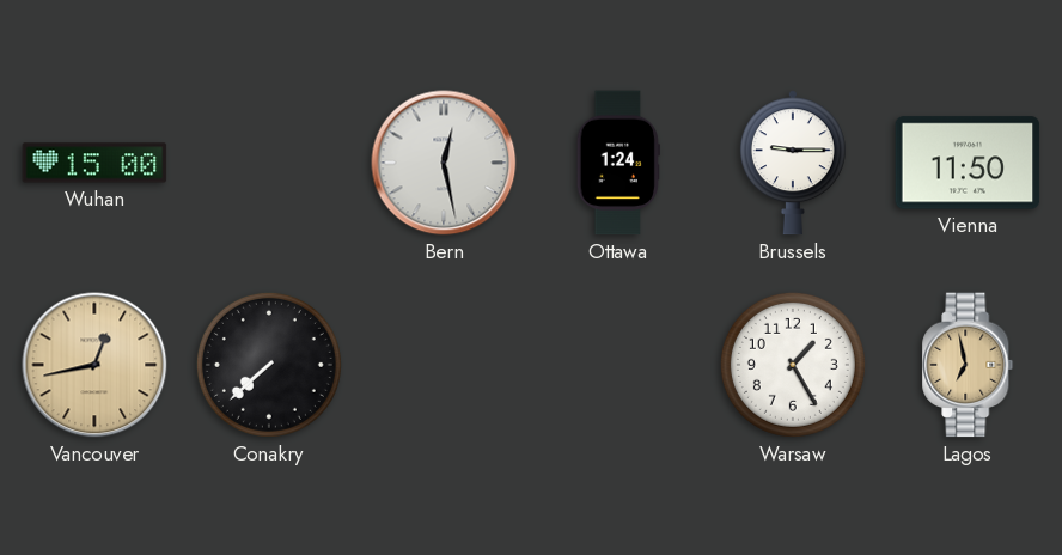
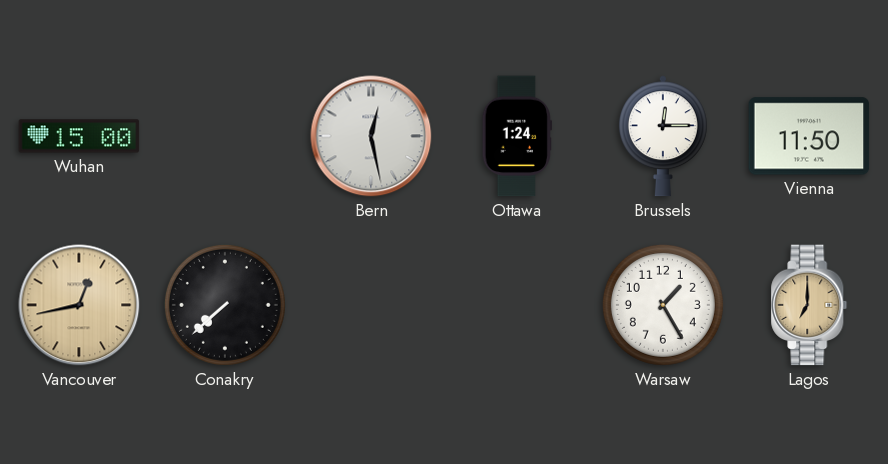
Brussels: 9:15 -> 12:15 (663, 136)
Lagos: 6:58 -> 7:00 (809, 305)
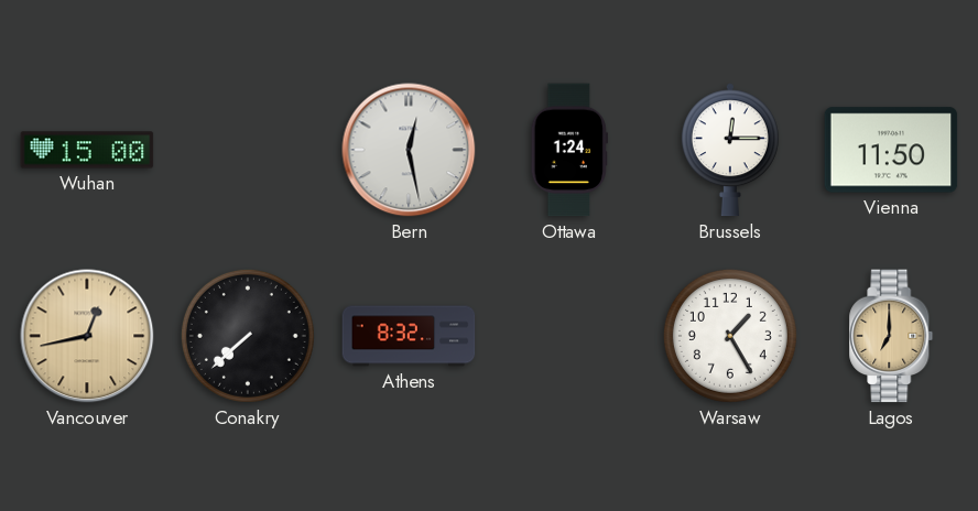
Athens: none -> 8:32 (409, 336)
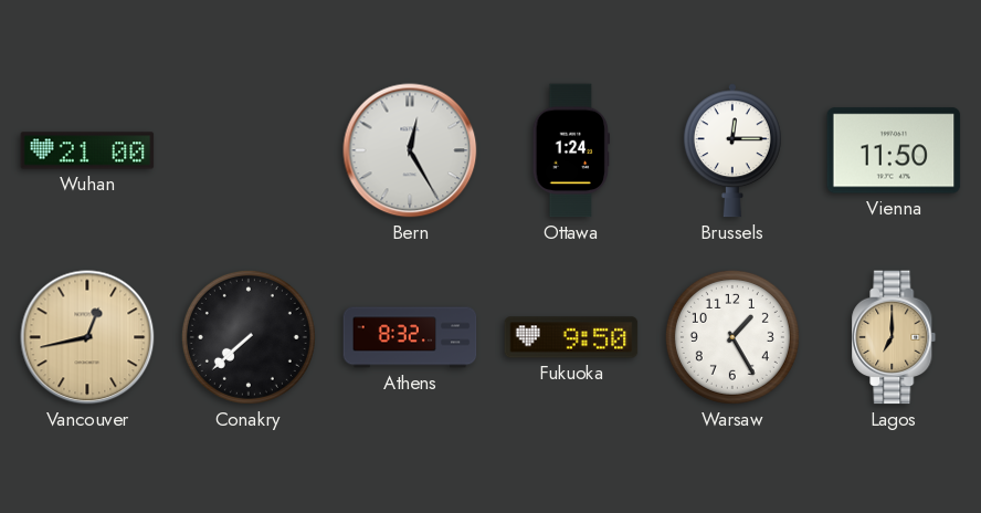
Wuhan: 15:00 -> 21:00 (87, 150)
Bern: 12:28 -> 12:25 (410, 150)
Fukuoka: none -> 9:50 (571, 337)
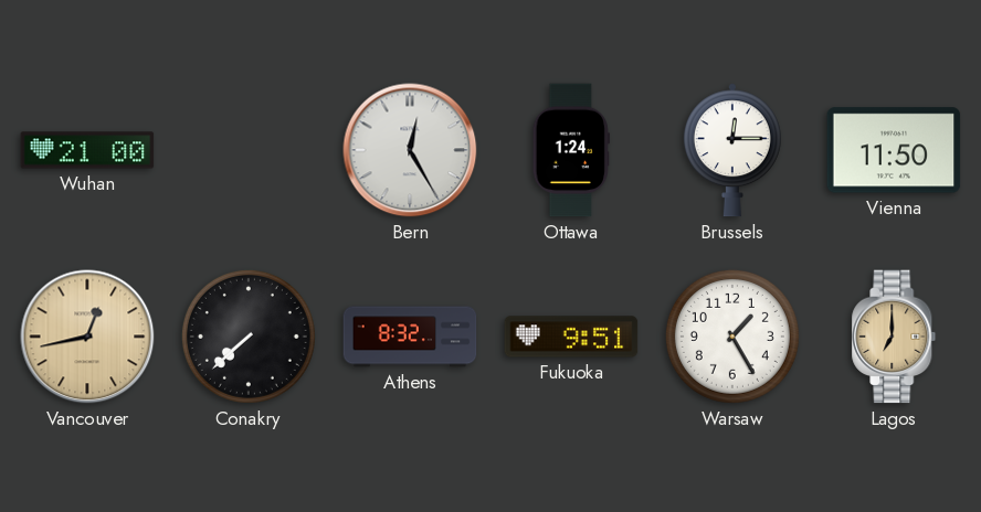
Fukuoka: 9:50 -> 9:51 (571, 337)
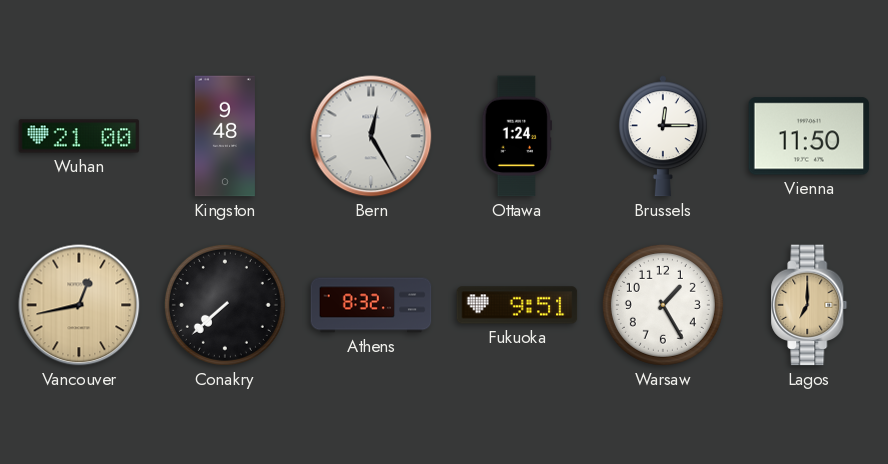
Kingston: none -> 9:48 (225, 136)
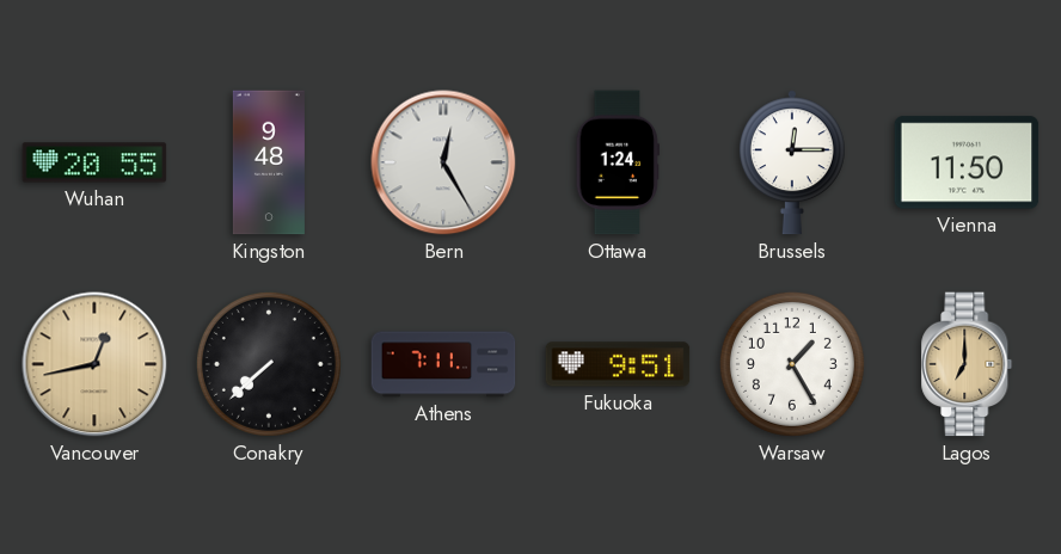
Wuhan: 21:00 -> 20:55 (94, 162)
Athens: 8:32 -> 7:11 (443, 364)
